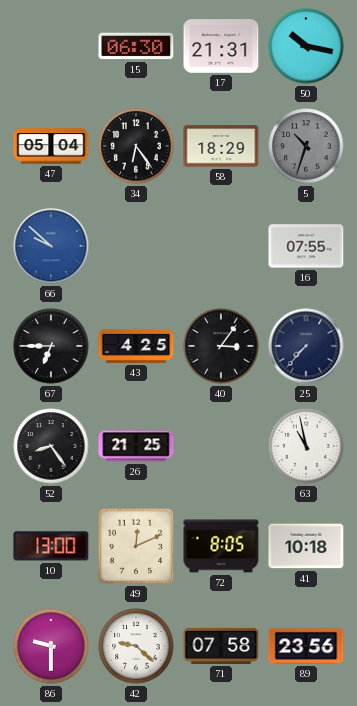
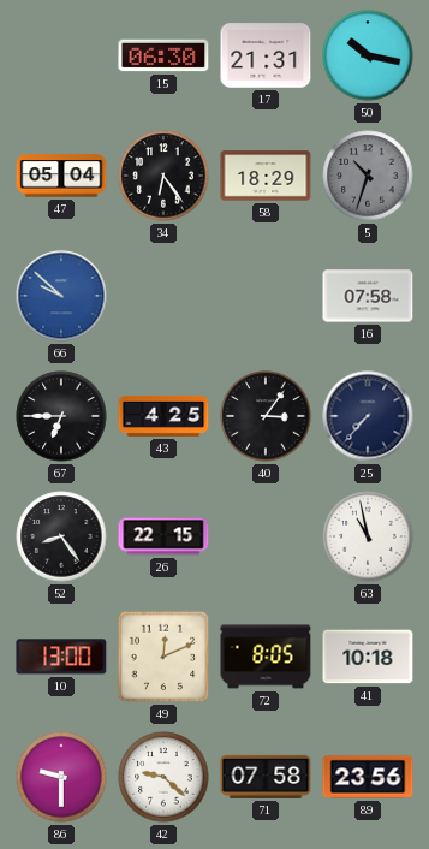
16: 07:55 -> 07:58 (368, 296)
26: 21:25 -> 22:15 (163, 536)
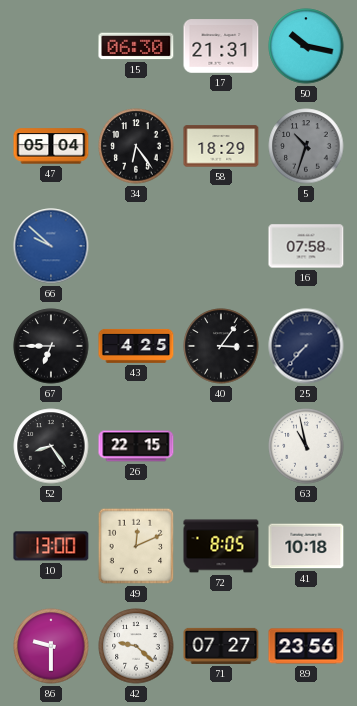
71: 07:58 -> 07:27 (221, 646)
